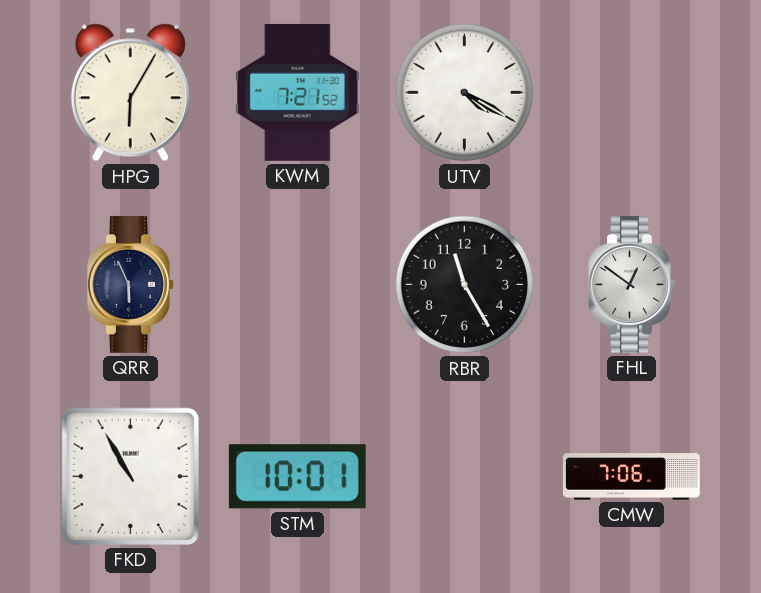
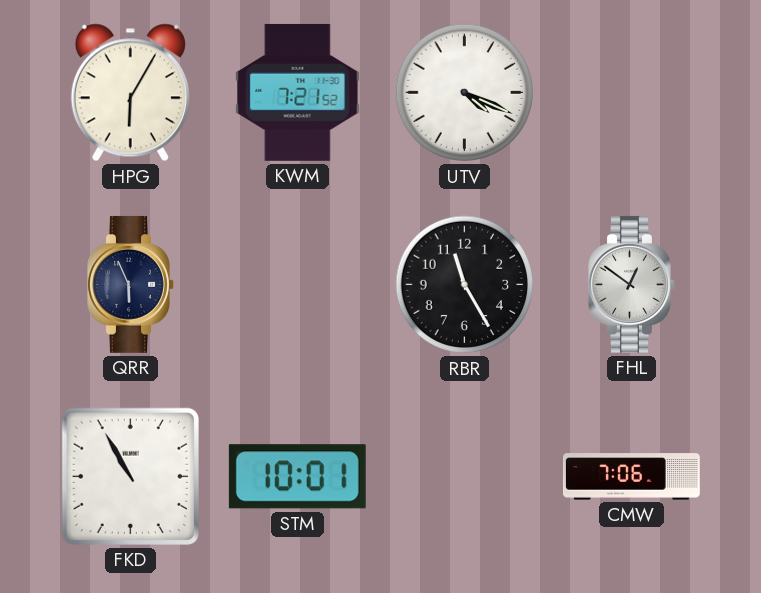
UTV: 4:20 -> 4:19 (465, 93)
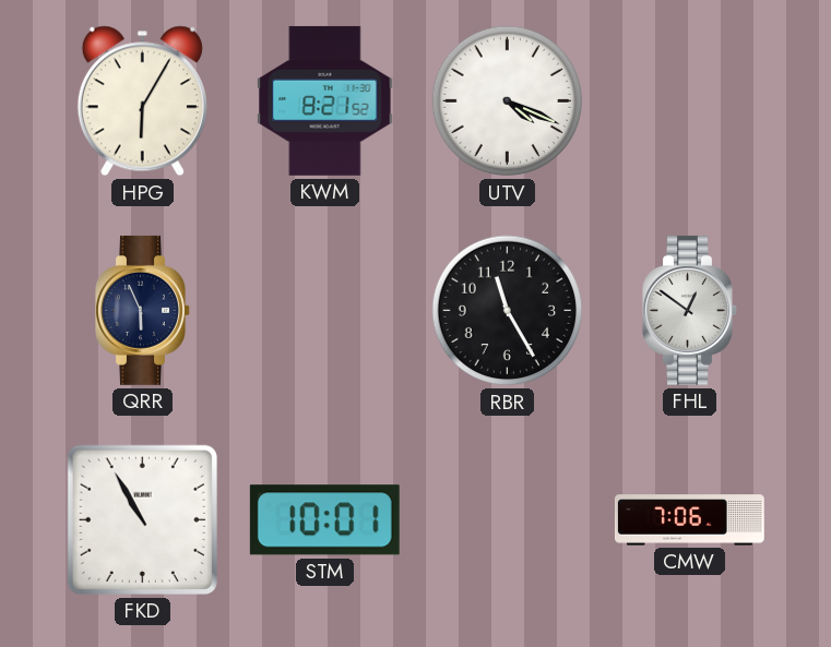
KWM: 7:21 -> 8:21 (325, 100)
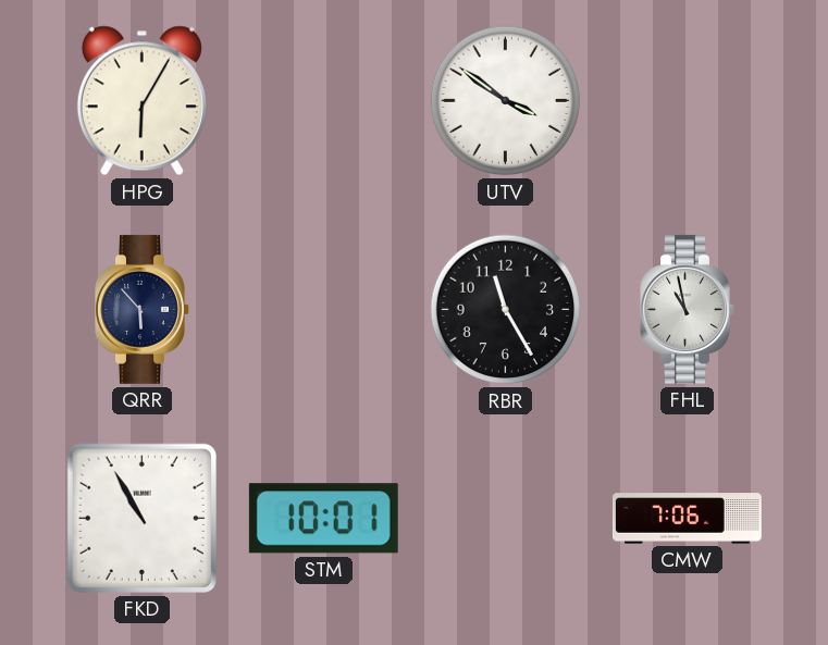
KWM: 8:21 -> none (325, 100)
UTV: 4:19 -> 3:51 (506, 101)
QRR: 5:56 -> 5:53 (143, 309)
FHL: 12:51 -> 10:58 (688, 309)
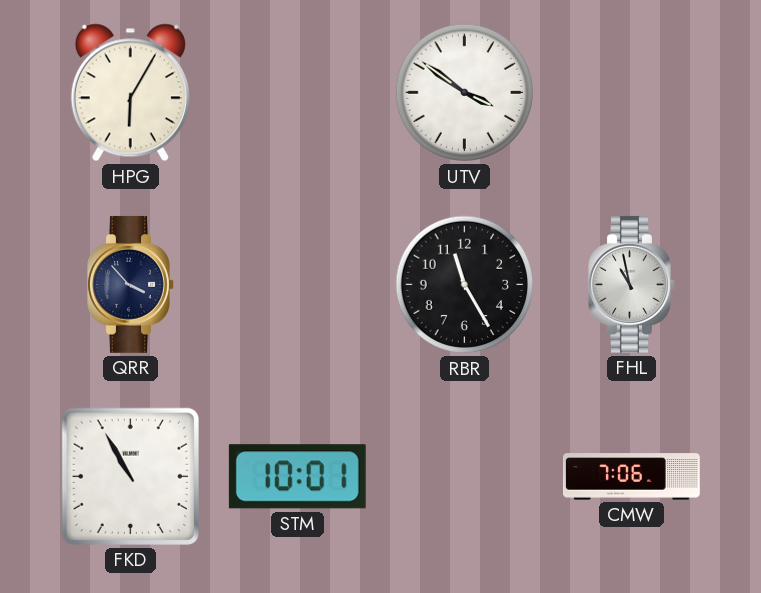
QRR: 5:53 -> 3:53 (131, 284)
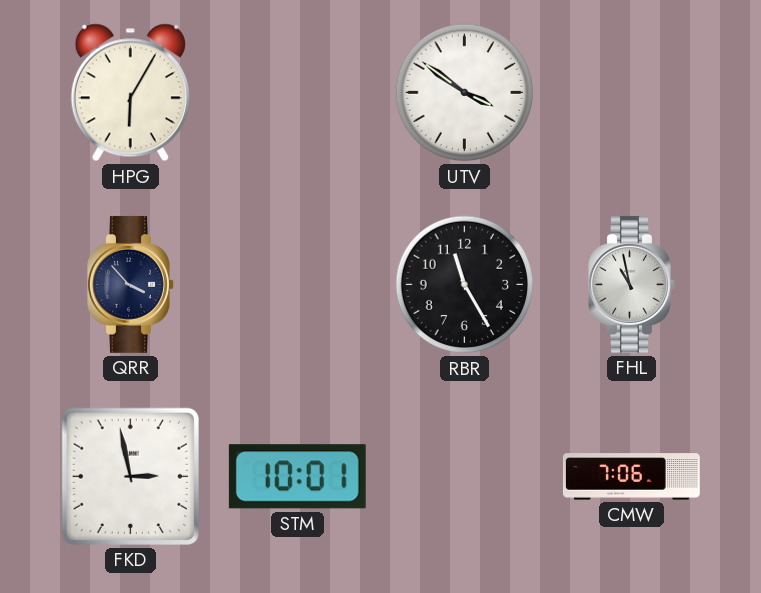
FKD: 10:55 -> 2:58 (130, 476)
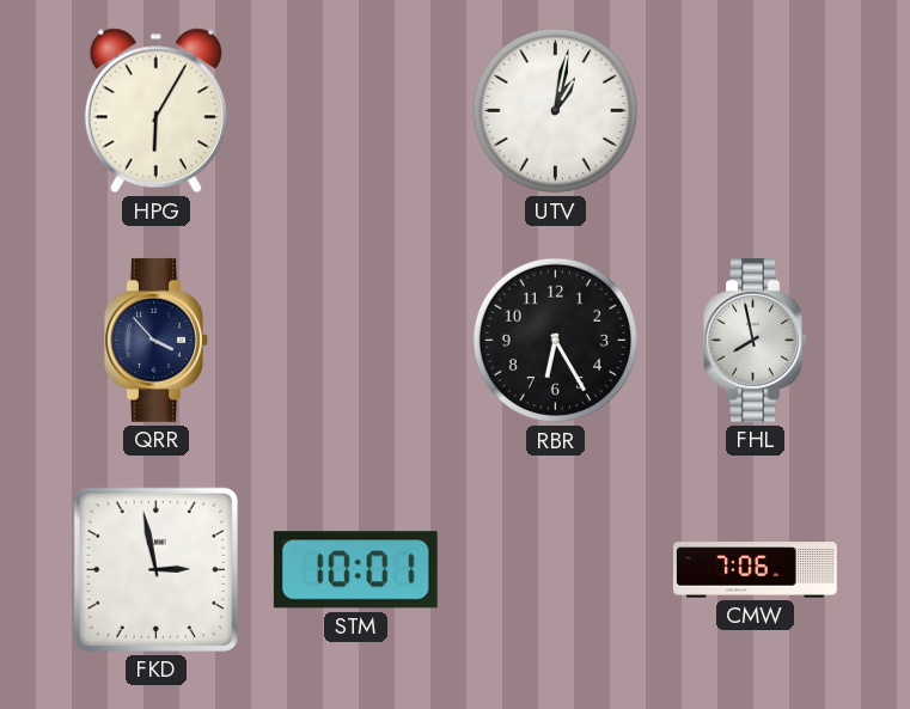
UTV: 3:51 -> 1:02 (556, 111)
RBR: 11:25 -> 6:25 (556, 341)
FHL: 10:58 -> 7:58 (756, 340)
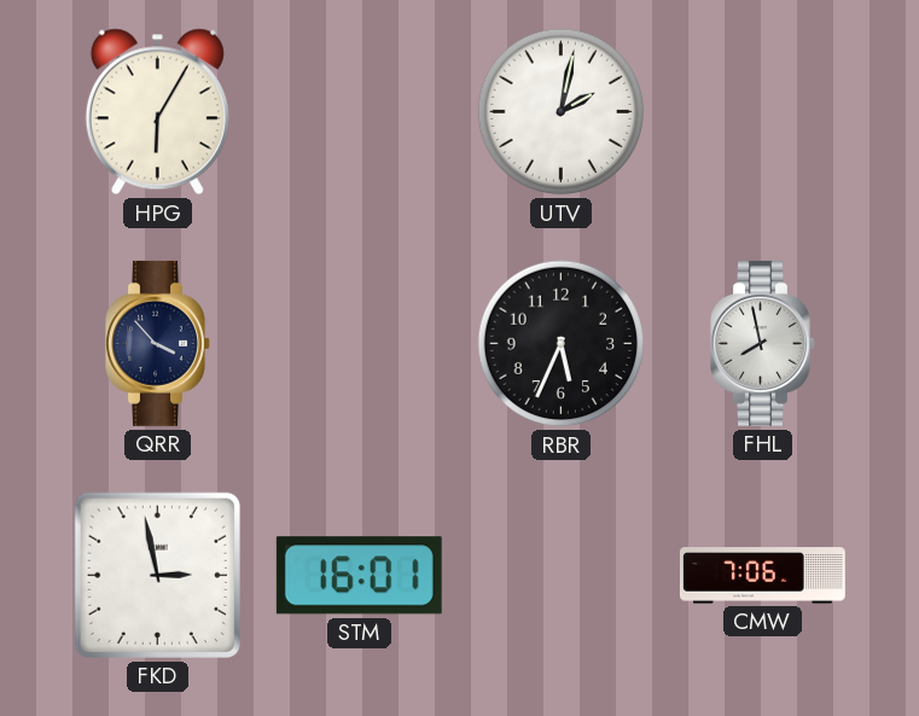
UTV: 1:02 -> 2:02 (562, 112)
RBR: 6:25 -> 5:34 (562, 344)
STM: 10:01 -> 16:01 (359, 576)
